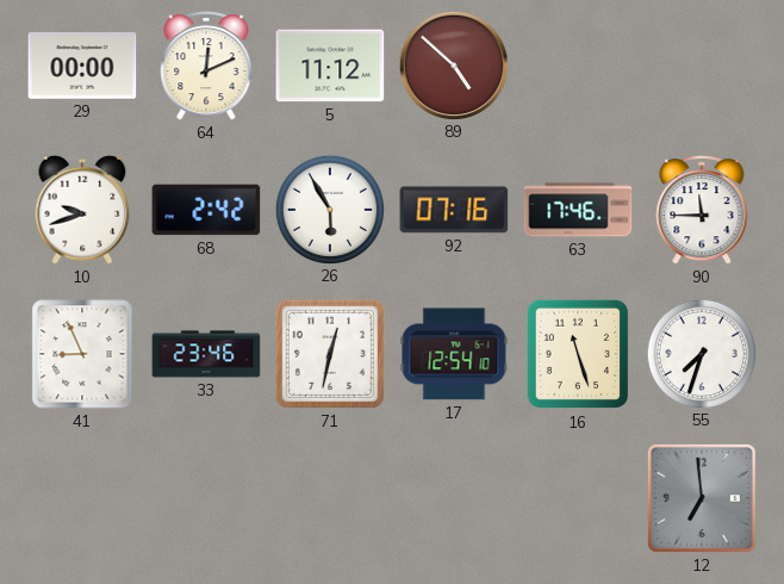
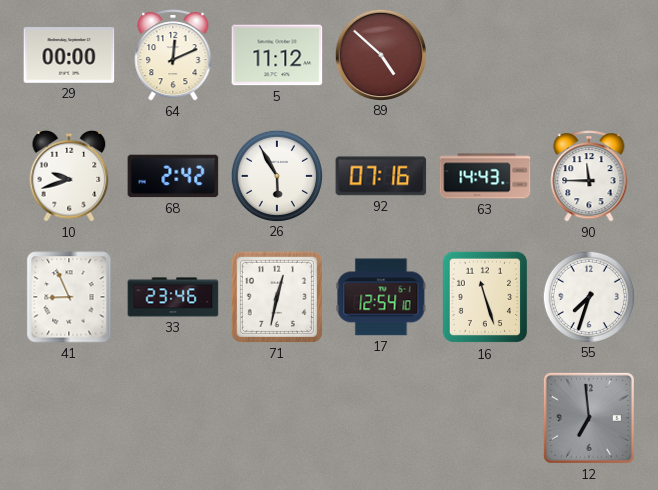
63: 17:46 -> 14:43 (485, 176)
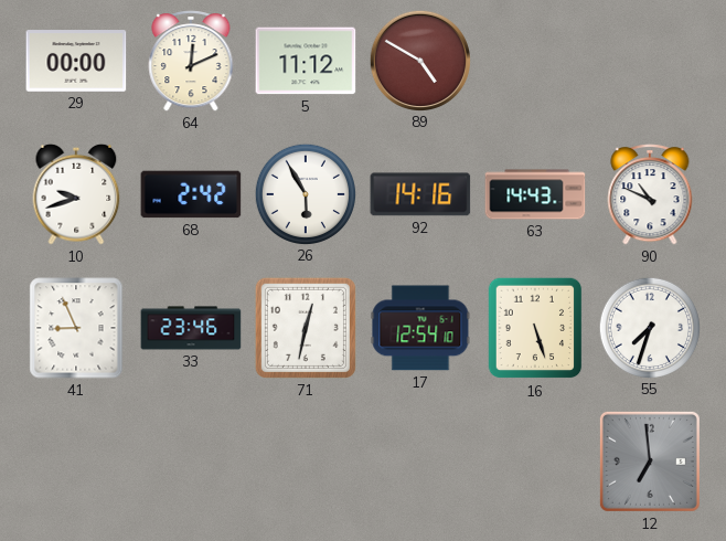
89: 4:52 -> 4:50 (419, 60)
92: 07:16 -> 14:16 (420, 194)
90: 11:45 -> 10:49 (650, 194)
16: 11:27 -> 5:27 (535, 328)
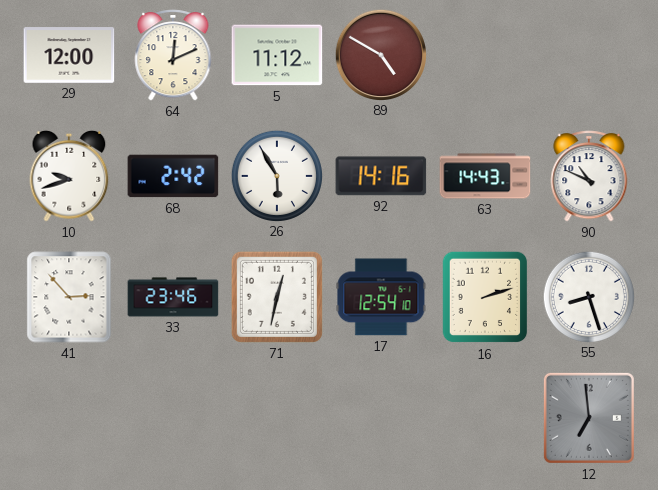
29: 00:00 -> 12:00 (69, 55)
41: 8:56 -> 2:53 (69, 297)
16: 5:27 -> 2:12 (485, 297)
55: 7:33 -> 8:27 (588, 296)
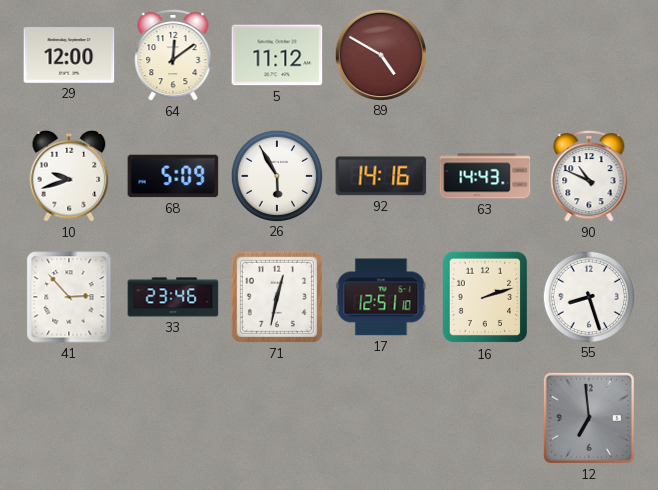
64: 12:11 -> 12:09 (173, 55)
68: 2:42 -> 5:09 (173, 176)
17: 12:54 -> 12:51 (381, 297)
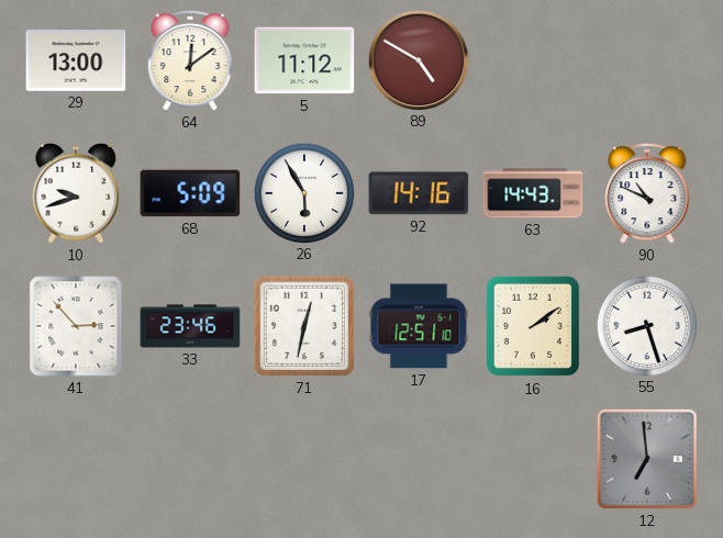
29: 12:00 -> 13:00 (76, 60)
16: 2:12 -> 2:09 (533, 326)
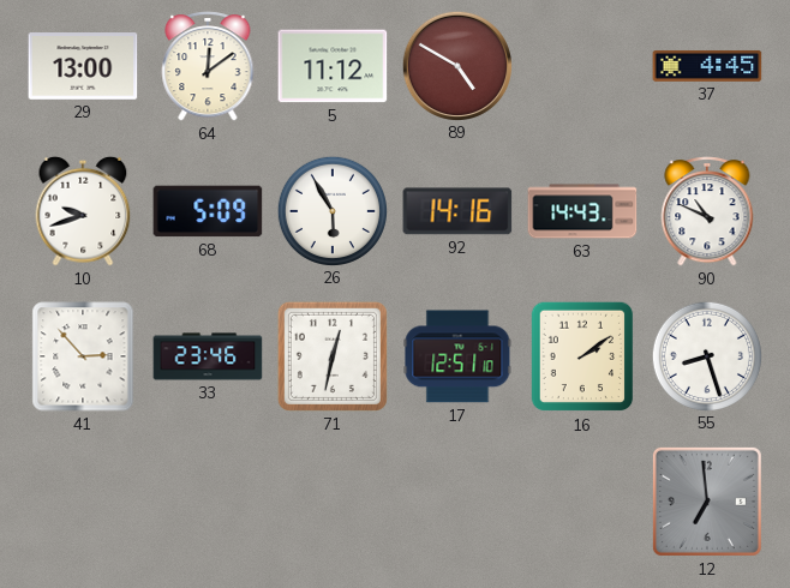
37: none -> 4:45 (707, 66)
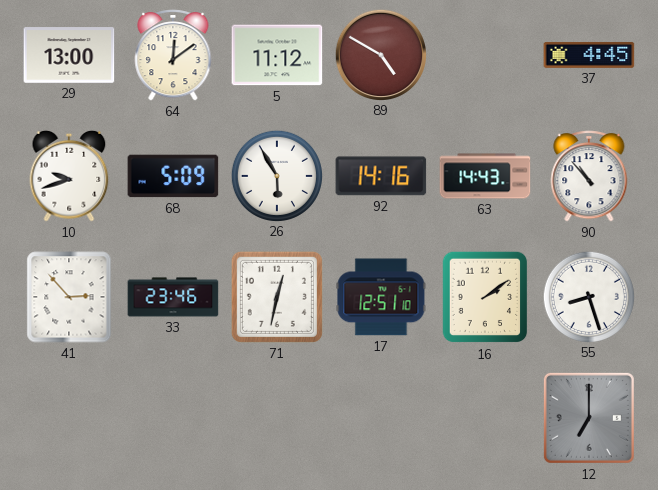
90: 10:49 -> 10:53 (589, 176)
12: 6:59 -> 7:00 (589, 418)
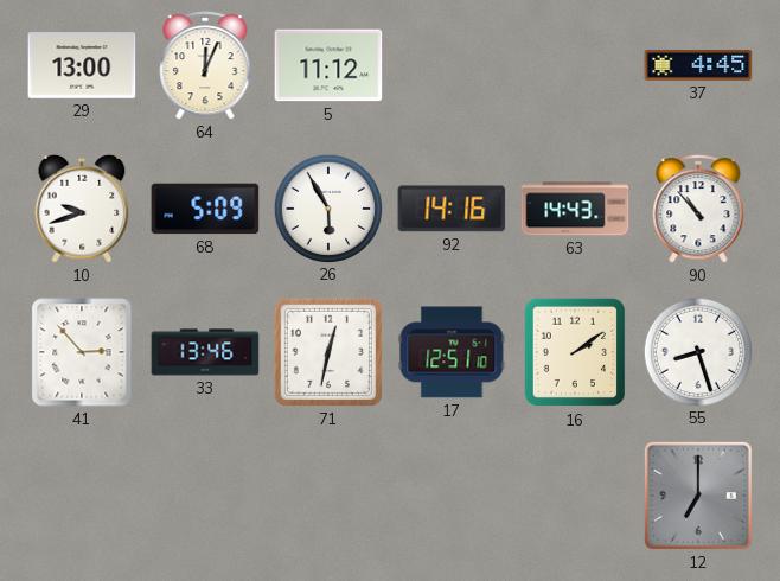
64: 12:09 -> 12:04 (205, 65)
89: 4:50 -> none (380, 54)
33: 23:46 -> 13:46 (205, 352)
